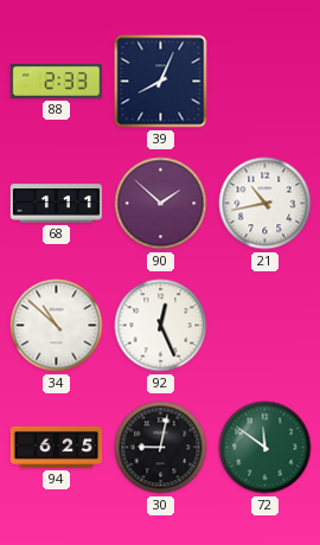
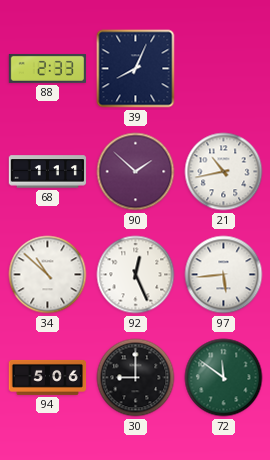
97: none -> 5:44 (224, 275)
94: 6:25 -> 5:06 (48, 377)
30: 9:02 -> 9:00 (136, 378)
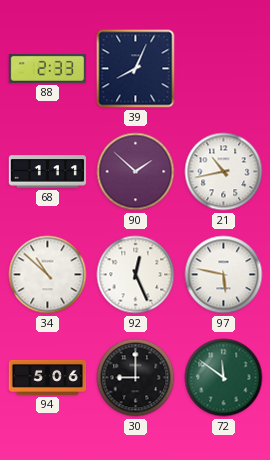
97: 5:44 -> 5:47 (224, 275)
